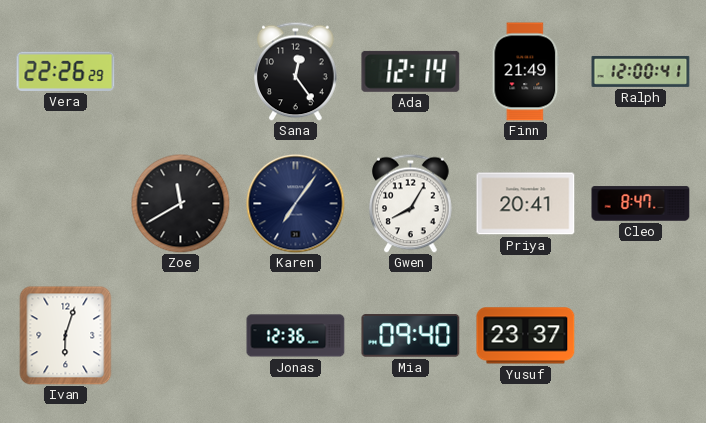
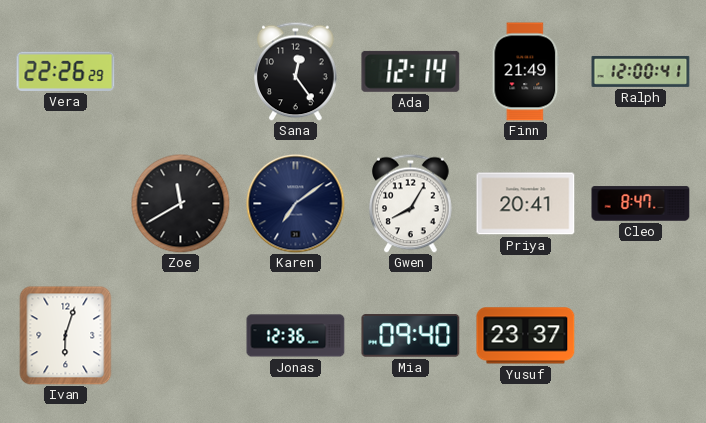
Karen: 7:06 -> 7:09 (296, 204)
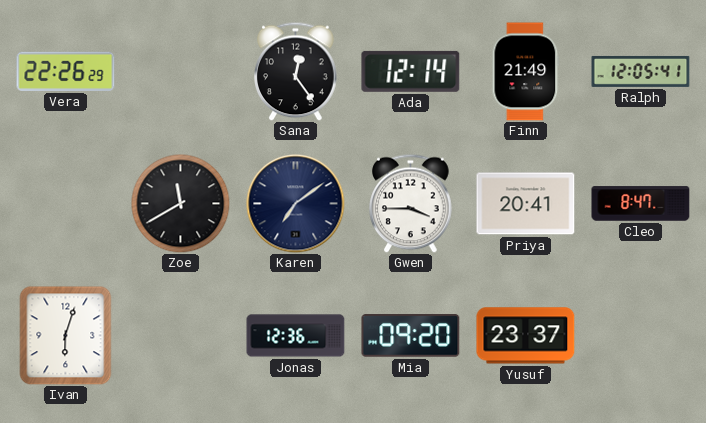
Ralph: 12:00 -> 12:05 (641, 71)
Gwen: 8:05 -> 3:45 (411, 203)
Mia: 09:40 -> 09:20 (411, 336)
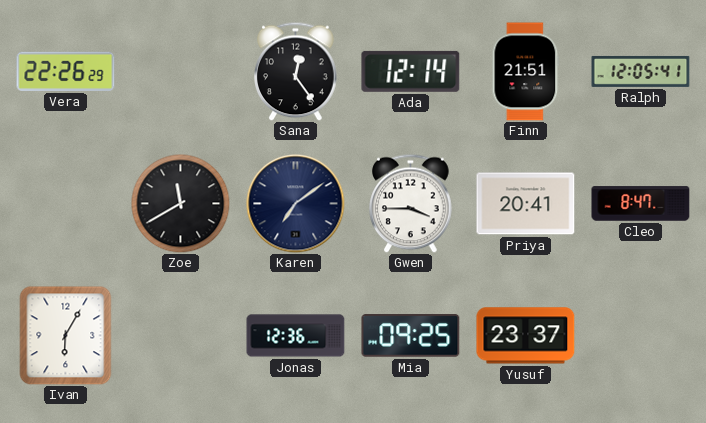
Finn: 21:49 -> 21:51 (526, 72)
Ivan: 6:03 -> 6:05 (66, 336)
Mia: 09:20 -> 09:25 (411, 336)
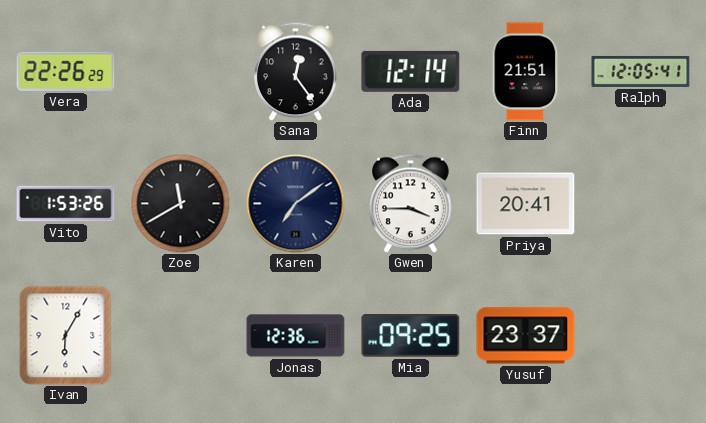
Vito: none -> 1:53 (66, 204)
Cleo: 8:47 -> none (641, 204)
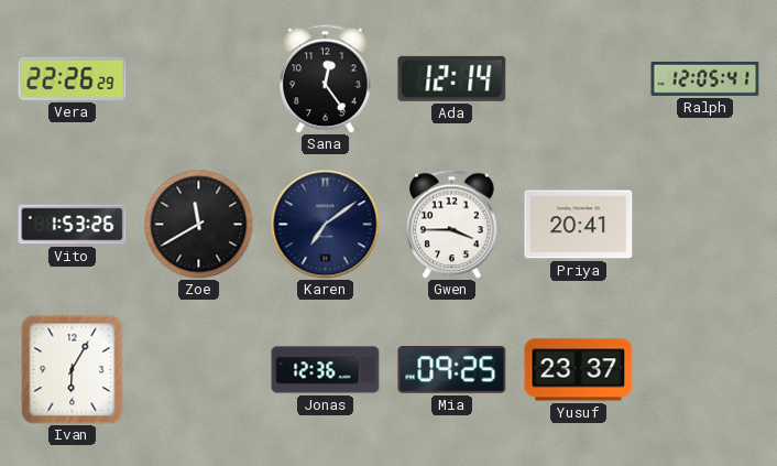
Finn: 21:51 -> none (526, 72)
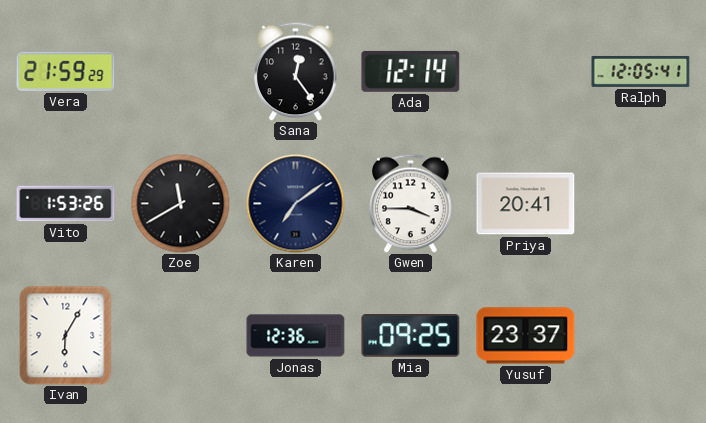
Vera: 22:26 -> 21:59 (66, 71)
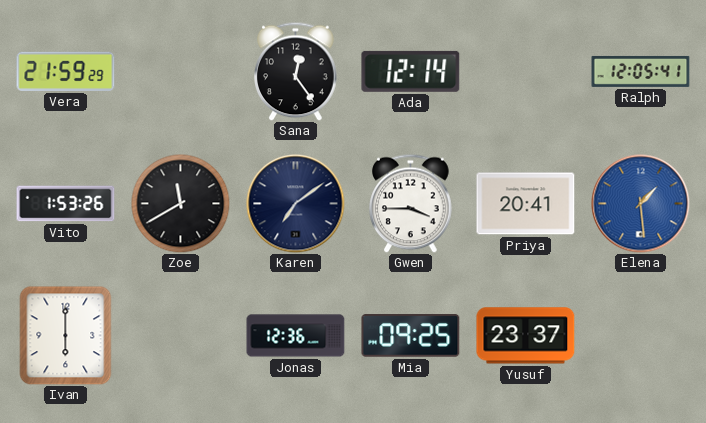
Elena: none -> 1:29 (641, 204)
Ivan: 6:05 -> 6:00 (66, 336)
